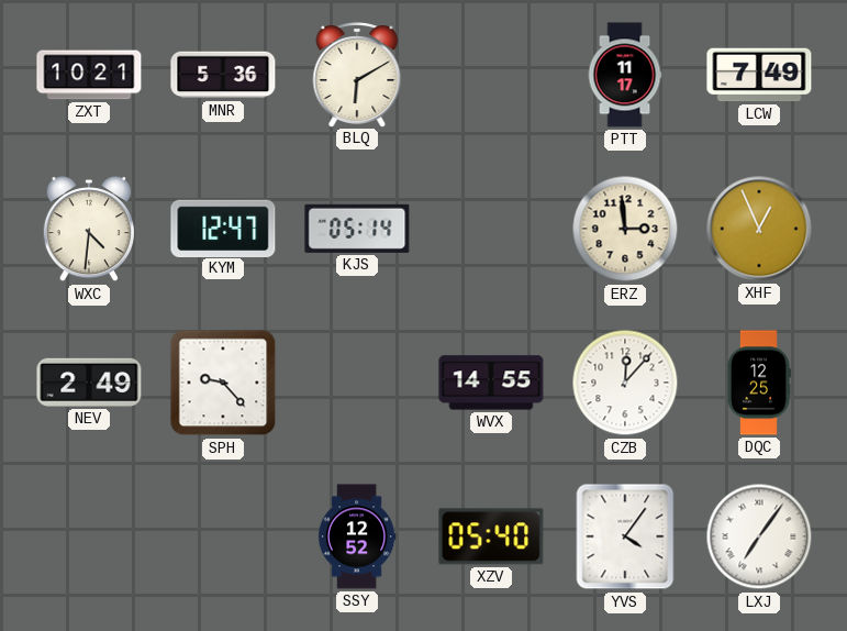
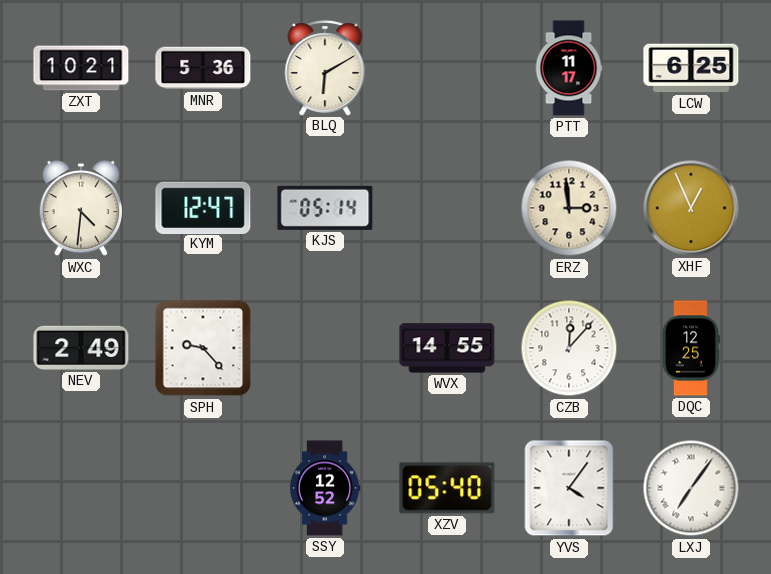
LCW: 7:49 -> 6:25 (691, 68)
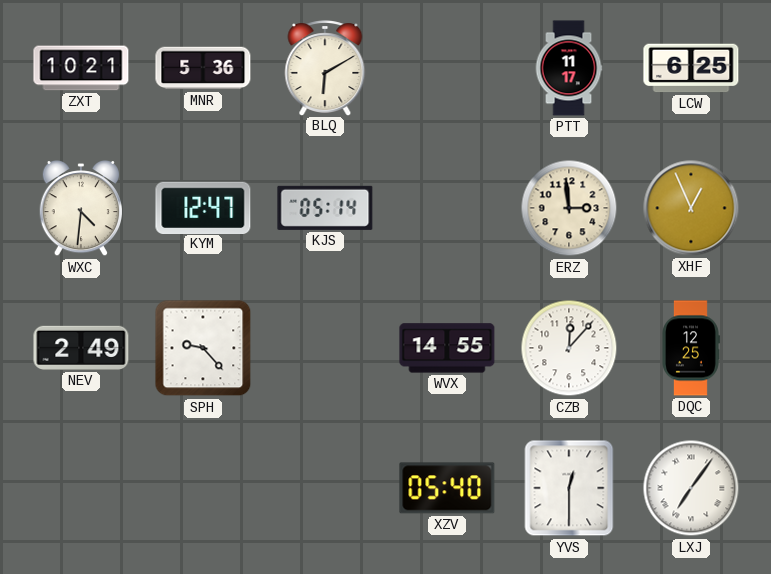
SSY: 12:52 -> none (325, 488)
YVS: 4:06 -> 12:30 (569, 488)
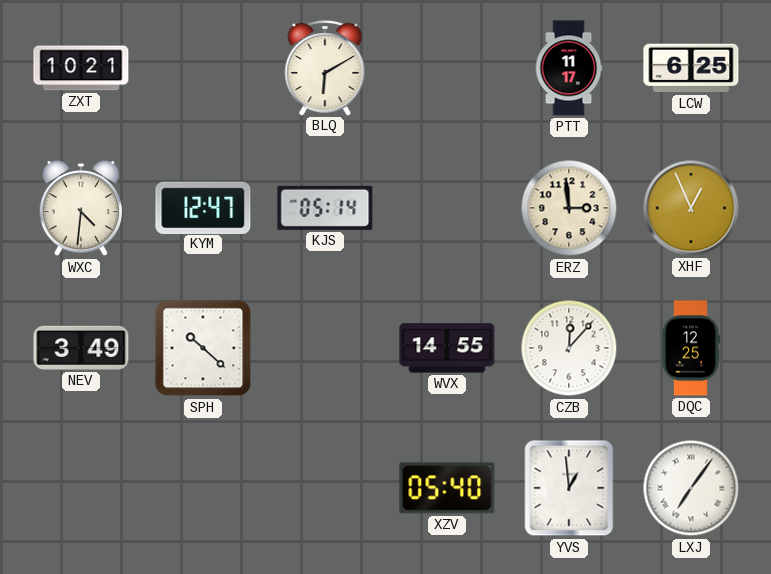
MNR: 5:36 -> none (203, 68)
NEV: 2:49 -> 3:49 (81, 348)
SPH: 9:23 -> 10:22 (203, 348)
YVS: 12:30 -> 12:59 (569, 488)
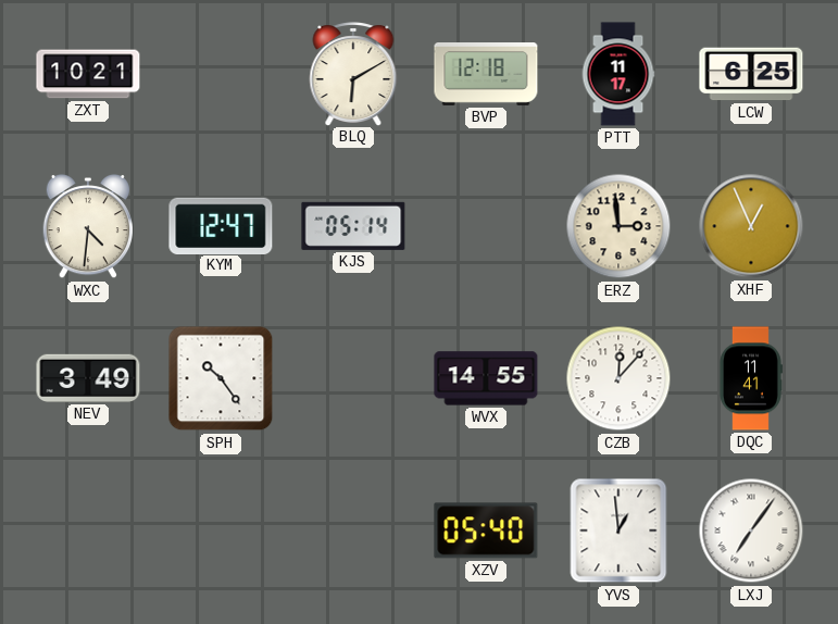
BVP: none -> 12:18 (486, 75)
SPH: 10:22 -> 10:24 (221, 378)
DQC: 12:25 -> 11:41 (751, 378)
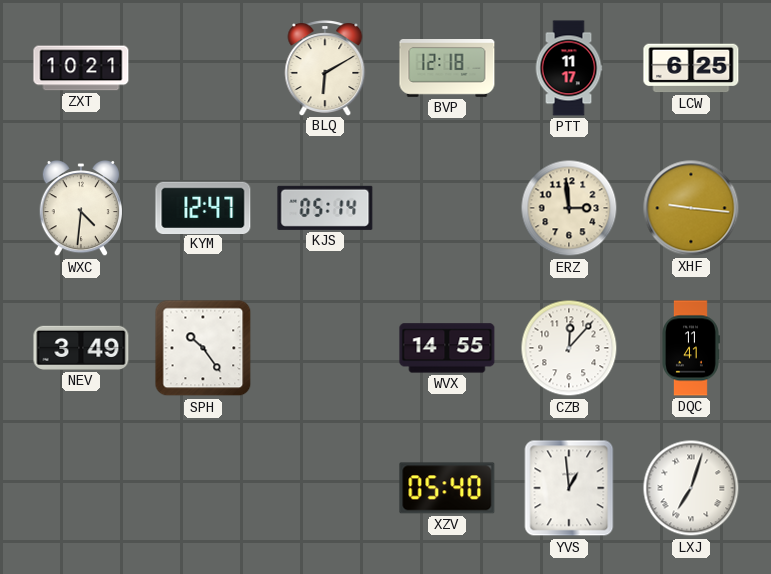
XHF: 12:56 -> 9:16 (691, 208)
LXJ: 7:06 -> 7:03 (691, 488)
